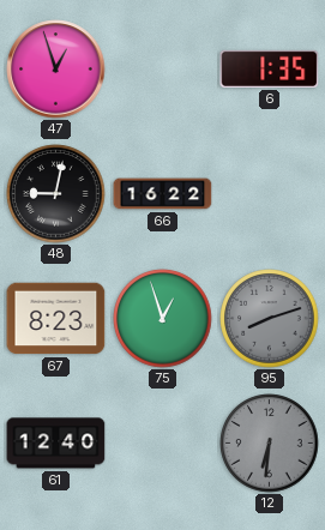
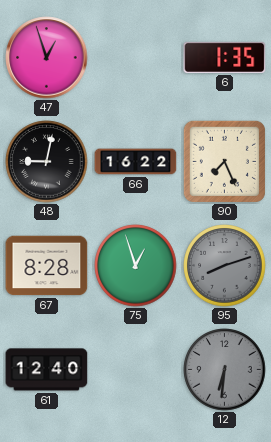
90: none -> 7:26 (224, 161)
67: 8:23 -> 8:28 (47, 266)
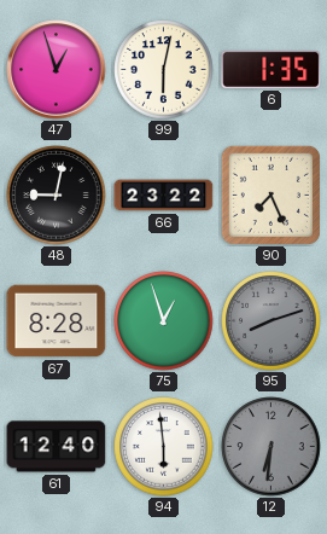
99: none -> 6:02 (164, 70)
66: 16:22 -> 23:22 (164, 196)
94: none -> 5:59 (164, 447)
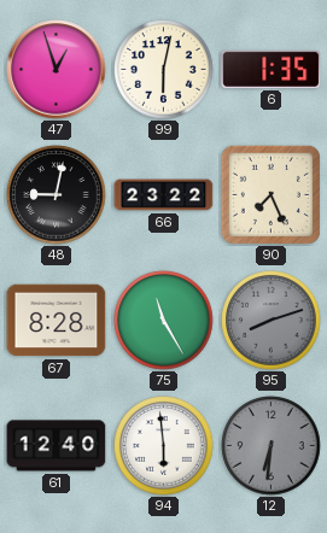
75: 12:57 -> 11:25 (164, 321)
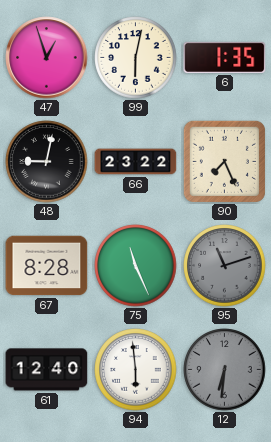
75: 11:25 -> 11:26 (136, 266)
95: 8:12 -> 11:12 (225, 266)
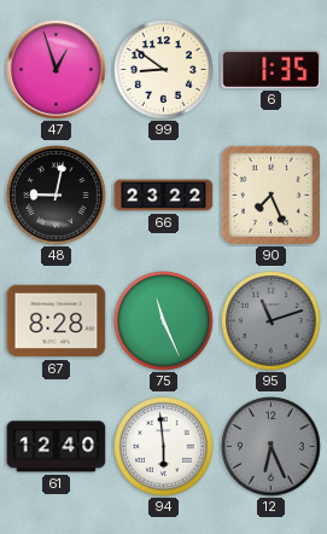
99: 6:02 -> 8:51 (164, 70)
12: 6:31 -> 6:26 (271, 447)
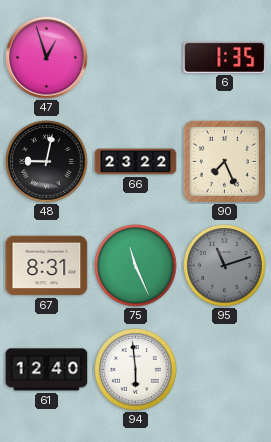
99: 8:51 -> none (164, 70)
67: 8:28 -> 8:31 (47, 266)
12: 6:26 -> none (271, 447)
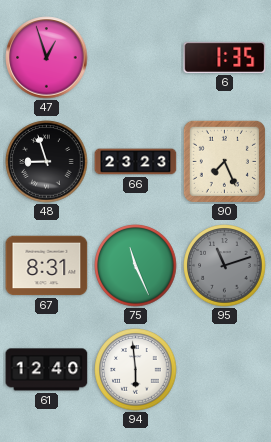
48: 9:02 -> 8:57 (47, 162)
66: 23:22 -> 23:23 (136, 162)
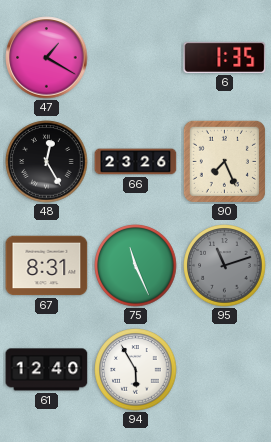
47: 12:57 -> 1:20 (47, 58)
48: 8:57 -> 12:25 (47, 162)
66: 23:23 -> 23:26 (136, 162)
94: 5:59 -> 5:55 (136, 370)
